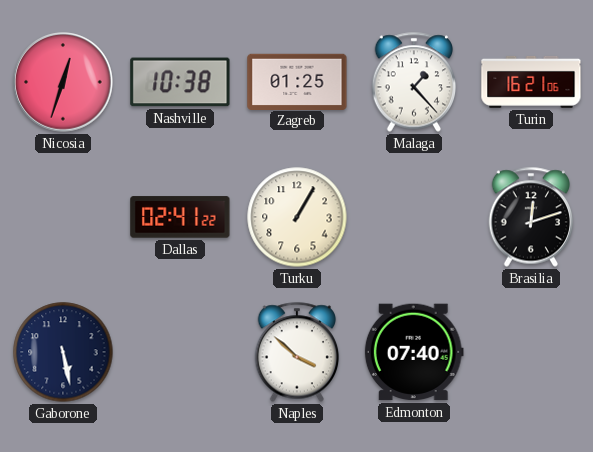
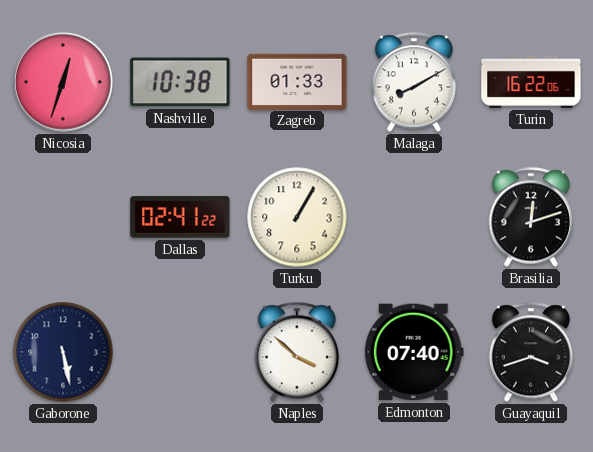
Zagreb: 01:25 -> 01:33 (297, 81)
Malaga: 1:23 -> 8:10 (414, 82)
Turin: 16:21 -> 16:22 (531, 82)
Guayaquil: none -> 3:42 (531, 352)
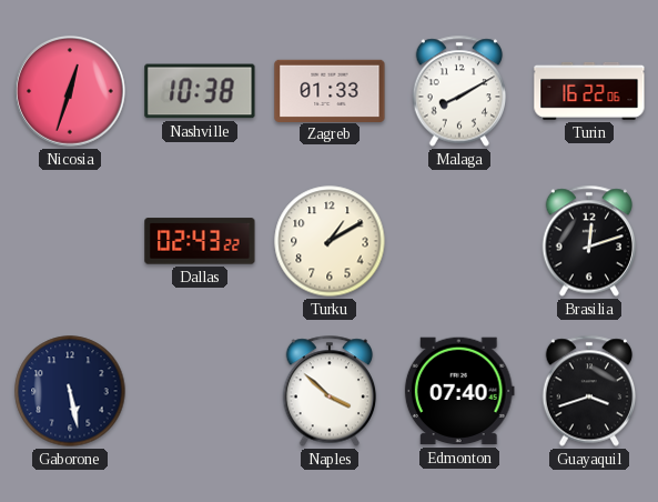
Dallas: 02:41 -> 02:43 (200, 241)
Turku: 1:05 -> 1:10 (330, 241)
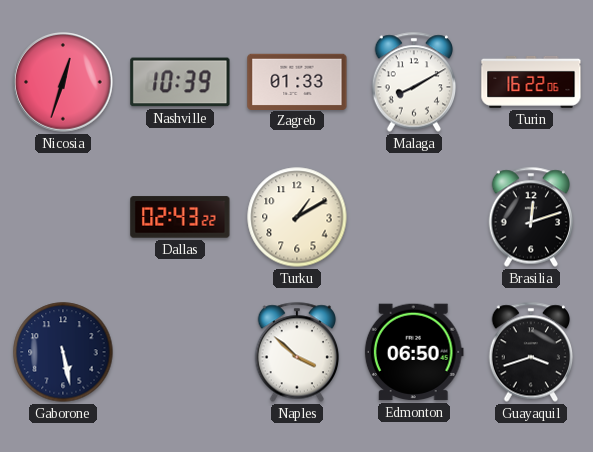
Nashville: 10:38 -> 10:39 (180, 82)
Edmonton: 07:40 -> 06:50 (414, 352)
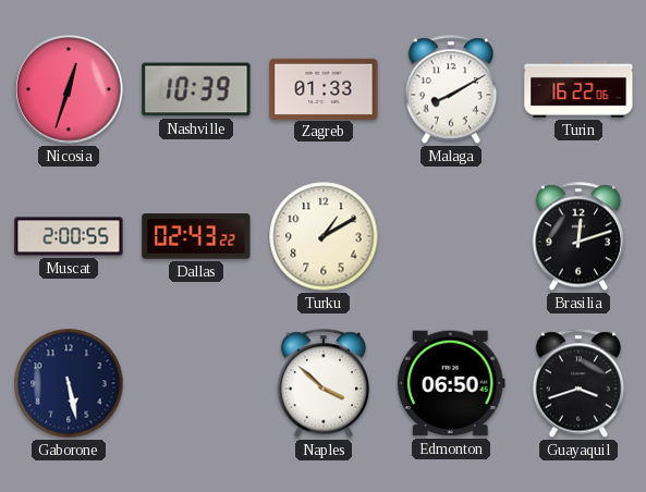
Muscat: none -> 2:00 (69, 236)
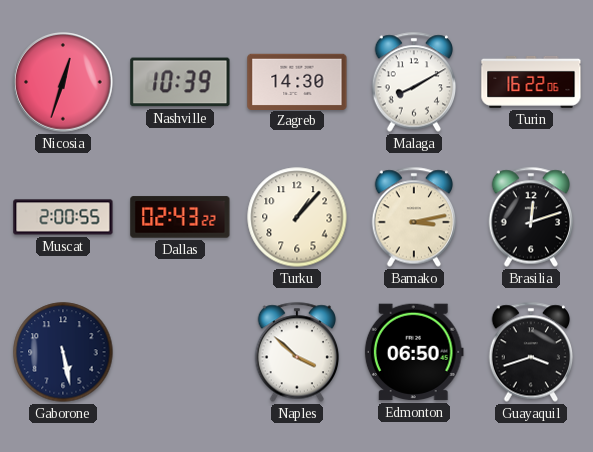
Zagreb: 01:33 -> 14:30 (297, 81)
Turku: 1:10 -> 1:07 (297, 217)
Bamako: none -> 3:13 (414, 217)
